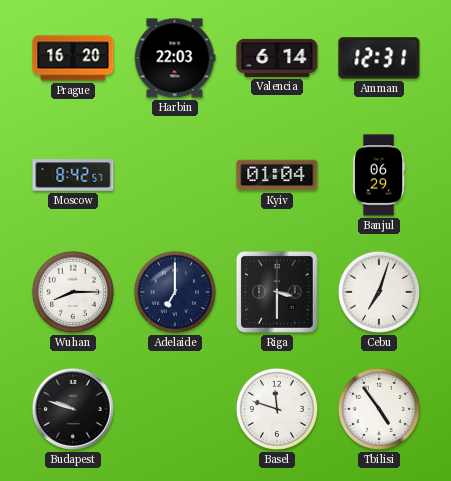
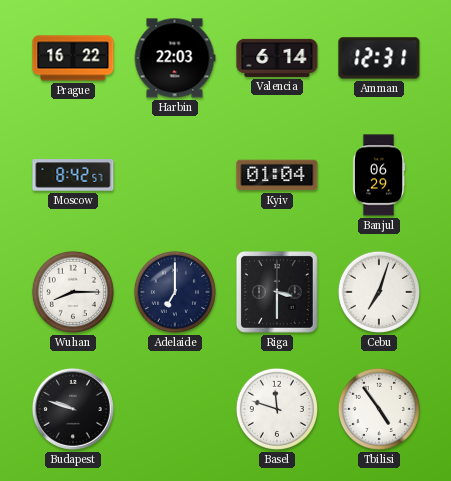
Prague: 16:20 -> 16:22 (73, 58)
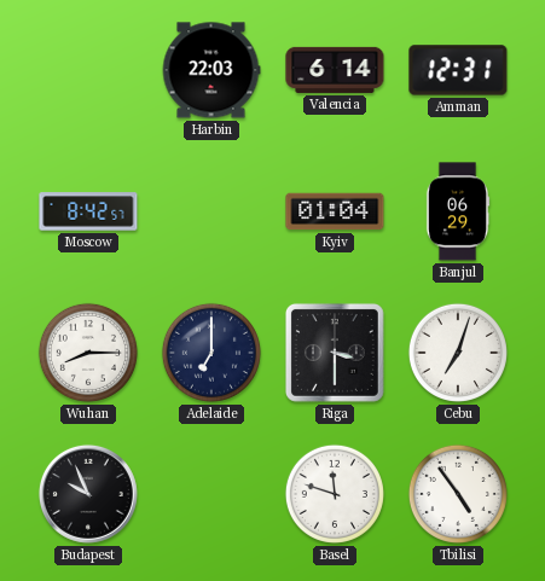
Prague: 16:22 -> none (73, 58)
Budapest: 9:48 -> 9:56 (88, 494)
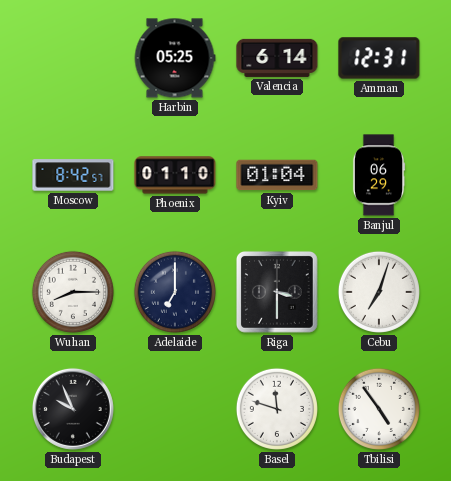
Harbin: 22:03 -> 05:25 (175, 58)
Phoenix: none -> 01:10 (175, 175)
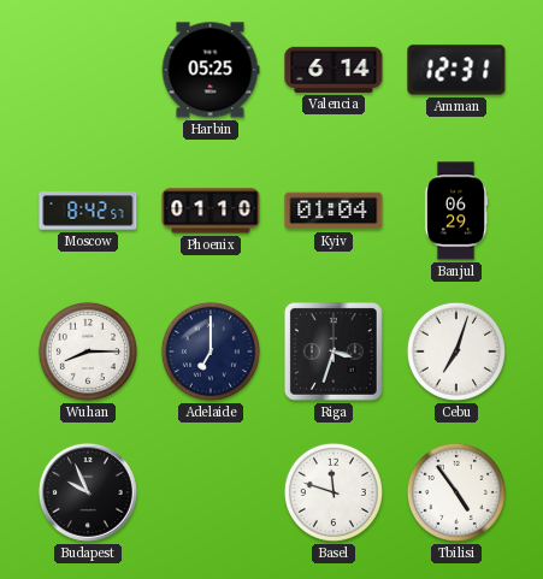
Riga: 3:30 -> 3:33 (334, 351)
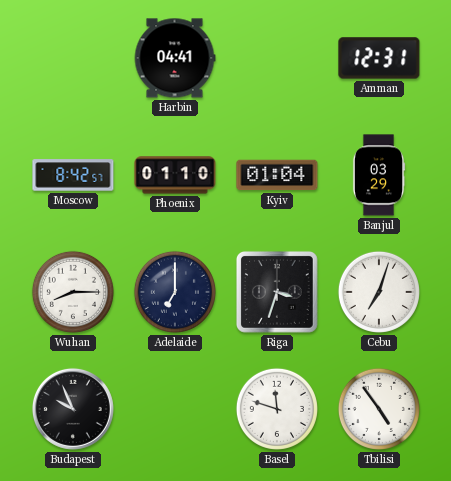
Harbin: 05:25 -> 04:41 (175, 58)
Valencia: 6:14 -> none (334, 70)
Banjul: 06:29 -> 03:29 (379, 175)
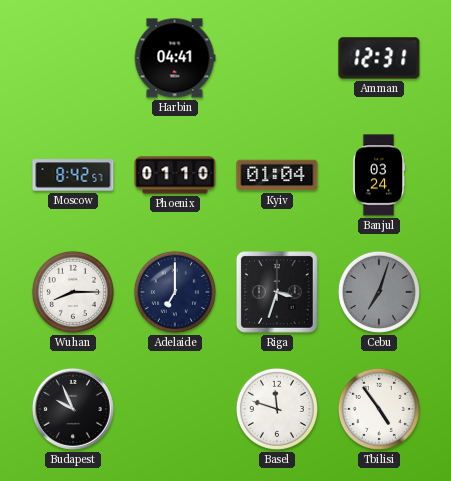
Banjul: 03:29 -> 03:24 (379, 175)
Cebu dial: white -> grey (379, 292)
